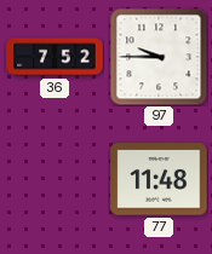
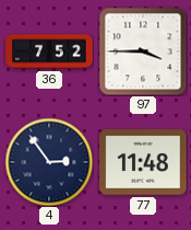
97: 9:45 -> 3:45 (143, 51)
4: none -> 2:54 (49, 162)
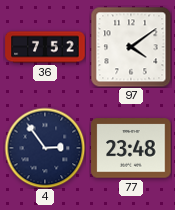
97: 3:45 -> 4:09 (131, 47)
77: 11:48 -> 23:48 (131, 148)
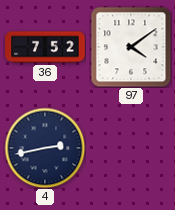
4: 2:54 -> 2:43 (45, 148)
77: 23:48 -> none (131, 148)
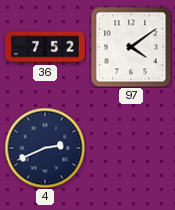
4: 2:43 -> 2:41 (45, 148)
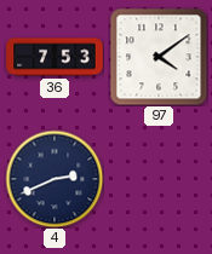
36: 7:52 -> 7:53 (55, 57)
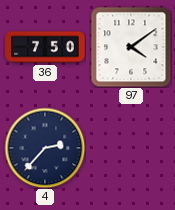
36: 7:53 -> 7:50 (45, 47)
4: 2:41 -> 2:37 (45, 148)
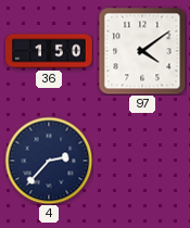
36: 7:50 -> 1:50 (49, 51)
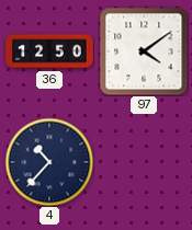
36: 1:50 -> 12:50 (49, 51)
4: 2:37 -> 10:37 (49, 162)
